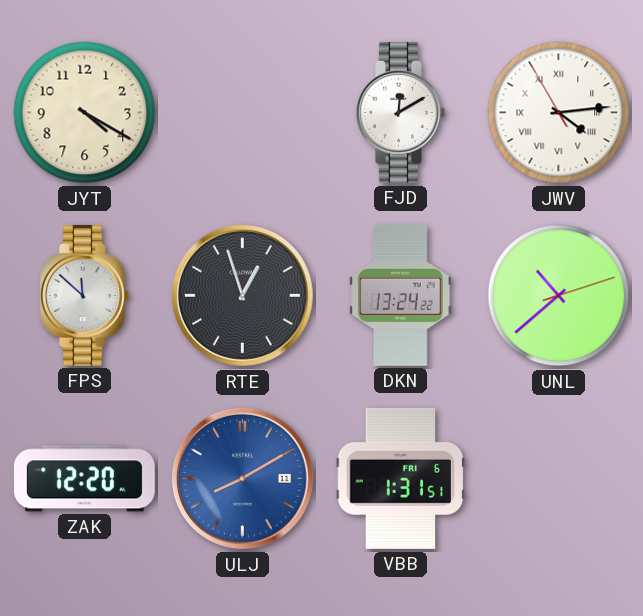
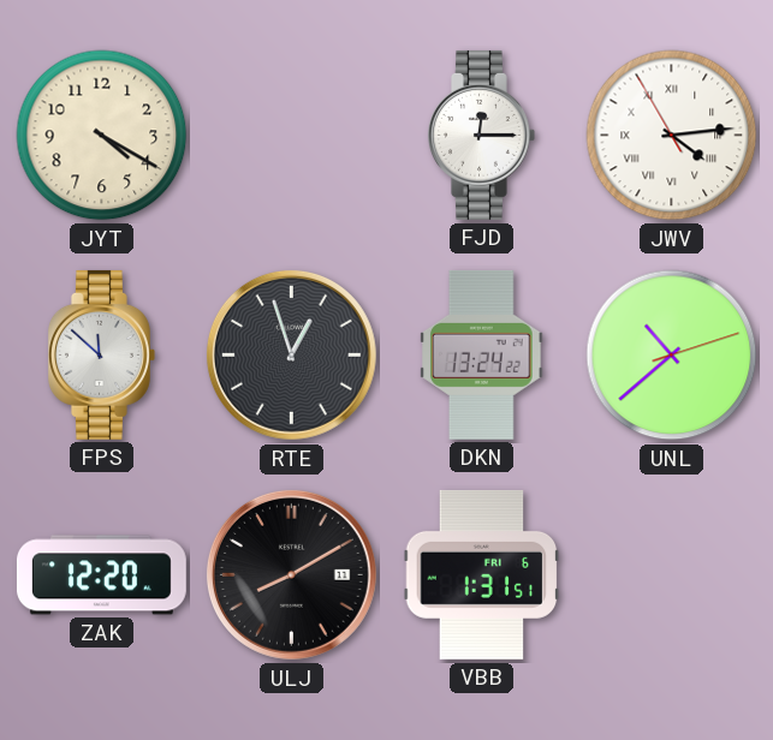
FJD: 12:10 -> 12:15 (482, 135)
ULJ dial: blue -> black (291, 574)
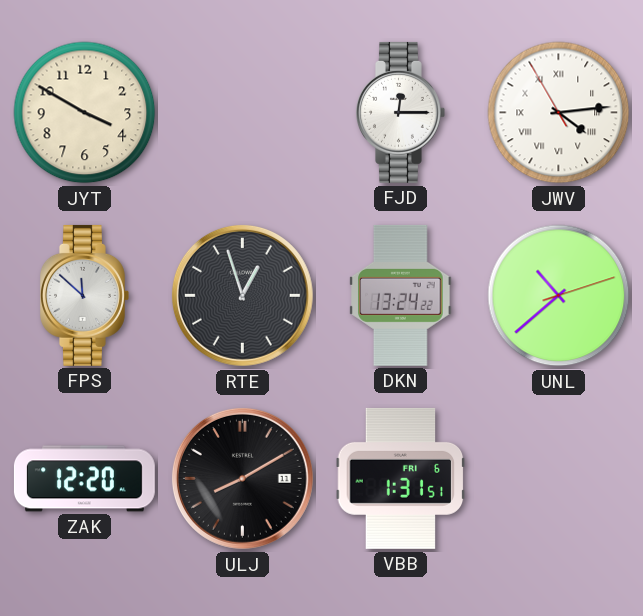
JYT: 4:20 -> 3:50 (85, 113)
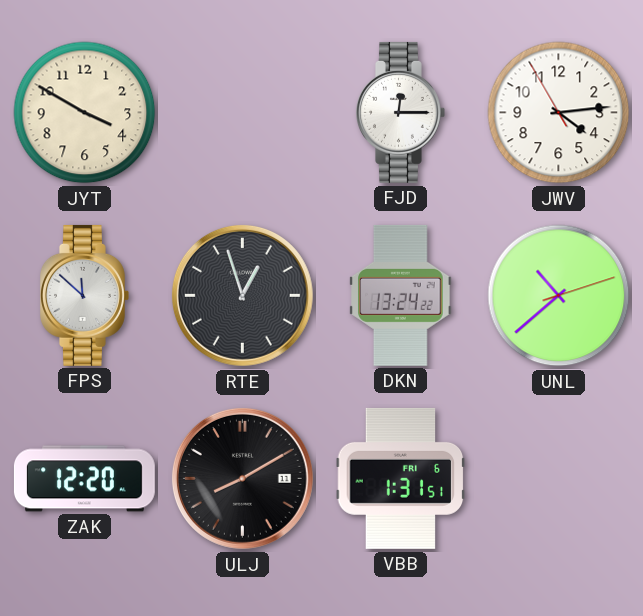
JWV numerals: Roman -> Arabic (559, 113)
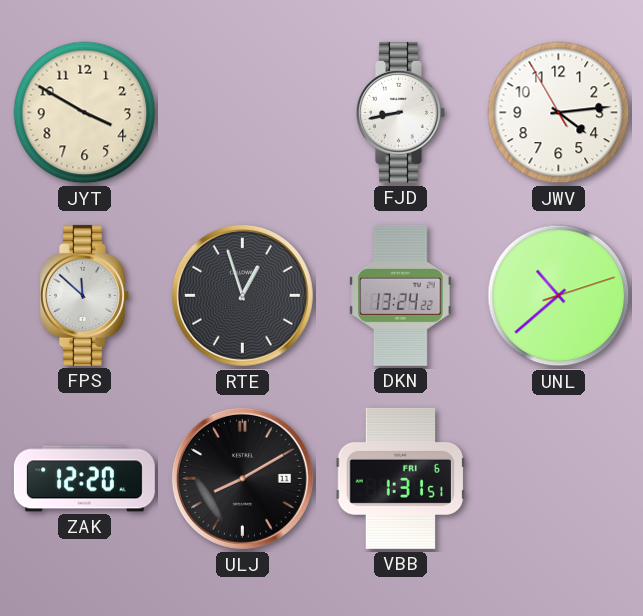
FJD: 12:15 -> 8:43 (401, 112)
